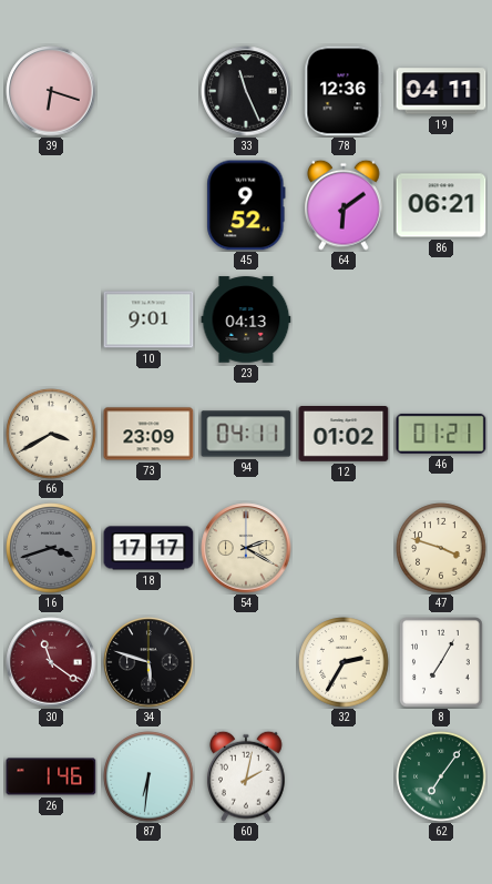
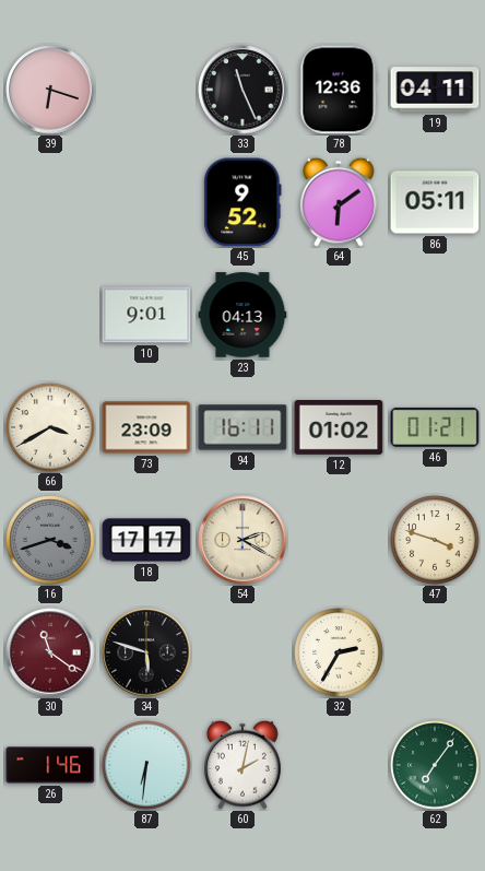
86: 06:21 -> 05:11 (435, 202)
94: 04:11 -> 16:11 (242, 427)
8: 7:05 -> none (442, 663)
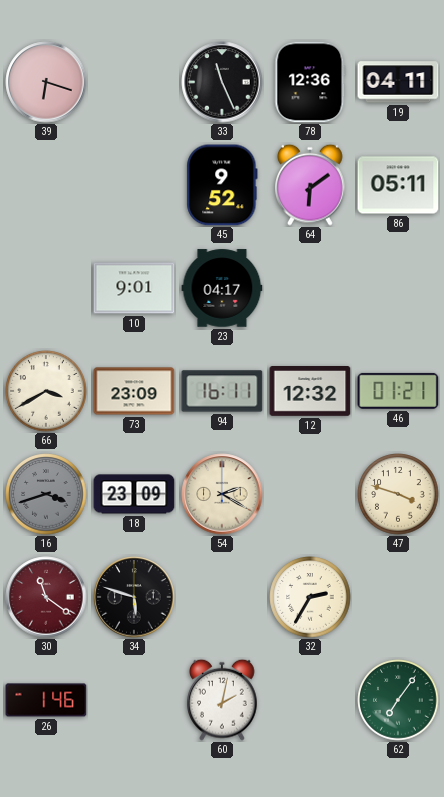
23: 04:13 -> 04:17 (222, 288)
12: 01:02 -> 12:32 (310, 392)
18: 17:17 -> 23:09 (134, 494)
87: 6:31 -> none (146, 765)
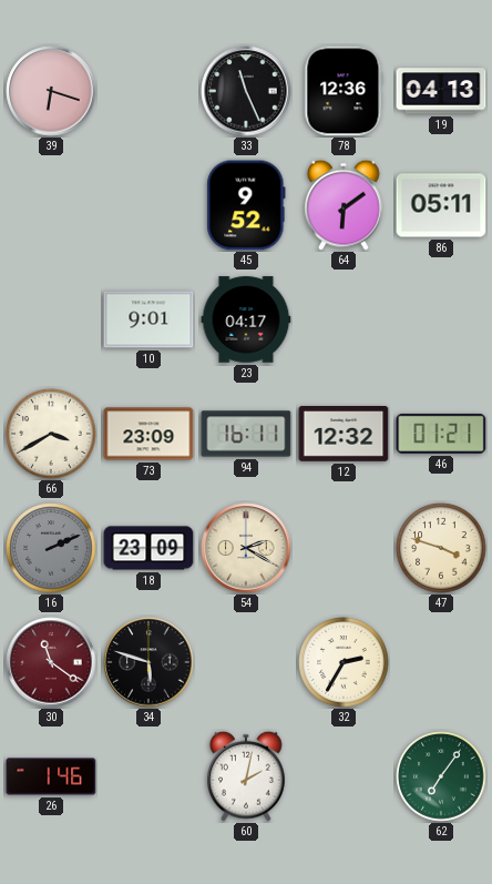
19: 04:11 -> 04:13 (441, 91)
16: 3:42 -> 2:11 (51, 548)
